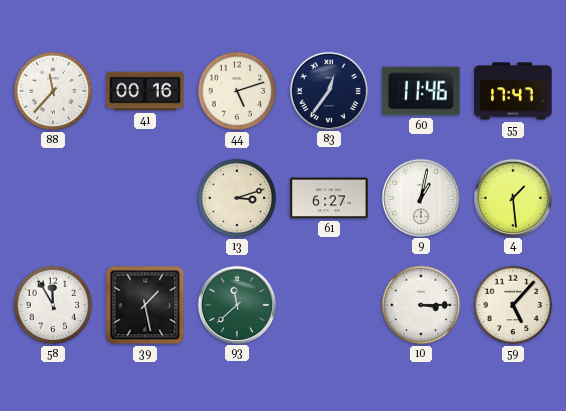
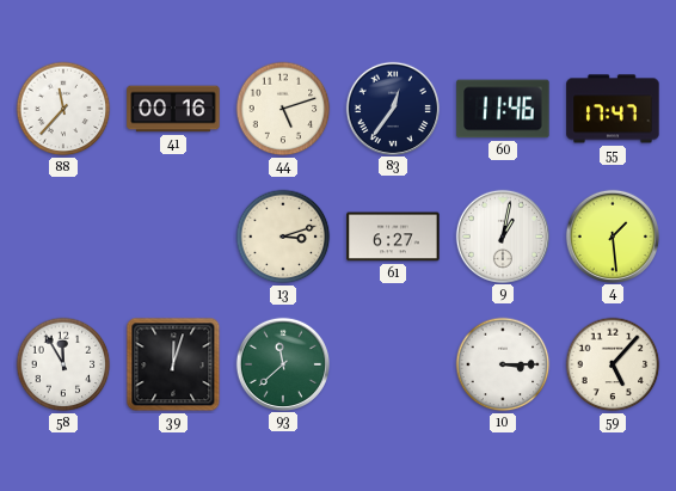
39: 1:28 -> 12:03 (173, 364)
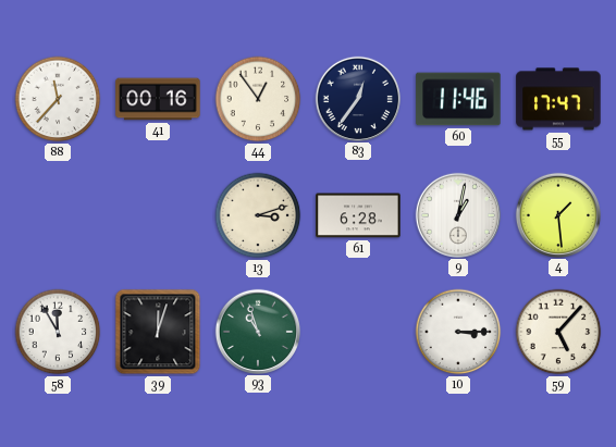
44: 5:12 -> 12:54 (258, 99)
61: 6:27 -> 6:28 (358, 215)
93: 11:38 -> 10:57 (257, 331)
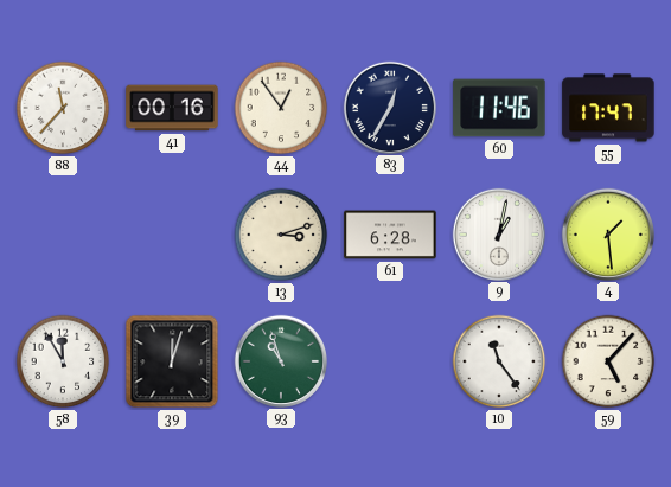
83: 12:36 -> 12:35 (389, 107)
10: 3:15 -> 11:24 (499, 361)
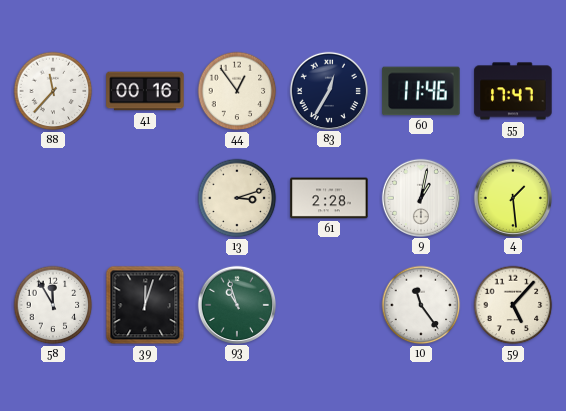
61: 6:28 -> 2:28 (329, 198)
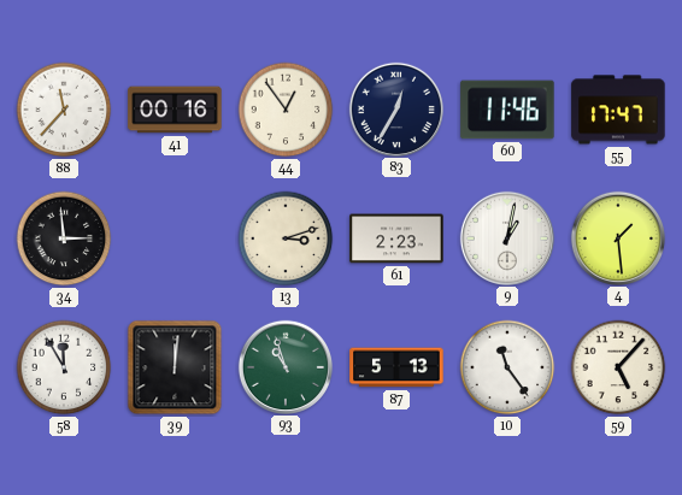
34: none -> 2:59 (64, 238)
61: 2:28 -> 2:23 (396, 238)
39: 12:03 -> 12:01 (175, 367)
87: none -> 5:13 (396, 367)
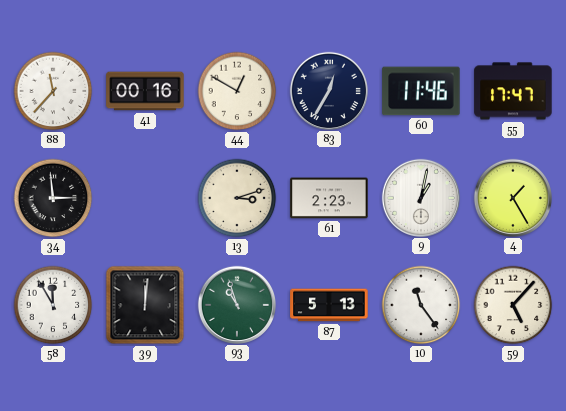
44: 12:54 -> 12:50 (237, 91)
4: 1:29 -> 1:25 (512, 197)
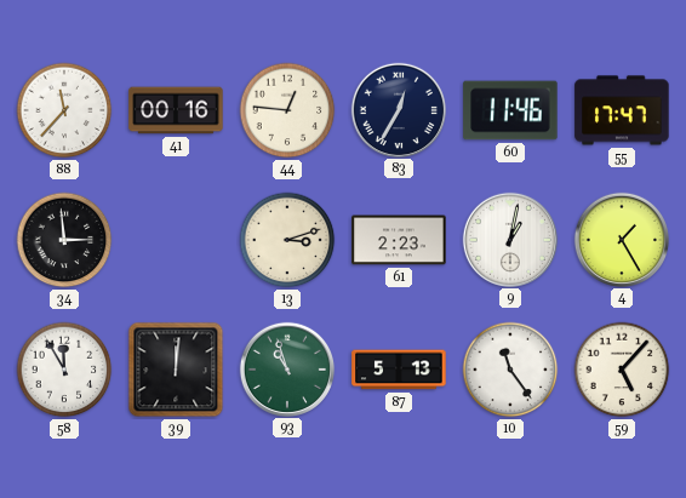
44: 12:50 -> 12:46 (287, 110)
